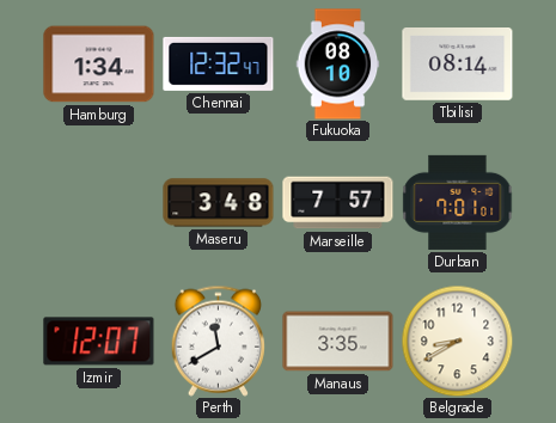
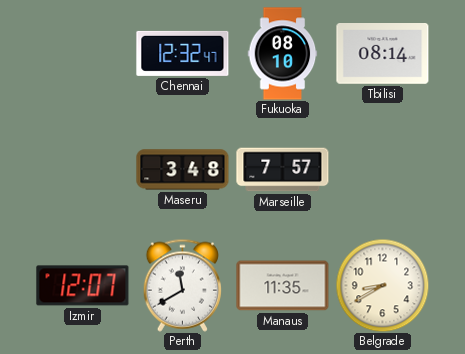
Hamburg: 1:34 -> none (99, 65)
Durban: 7:01 -> none (458, 202)
Manaus: 3:35 -> 11:35 (283, 286)
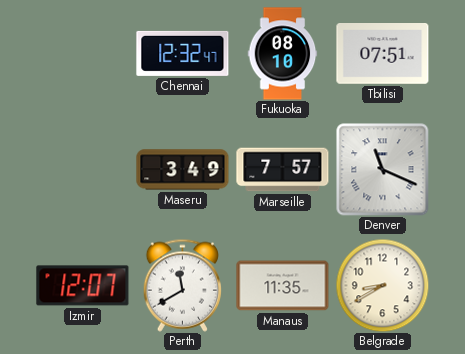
Tbilisi: 08:14 -> 07:51 (383, 54)
Maseru: 3:48 -> 3:49 (183, 170)
Denver: none -> 11:19 (382, 169)
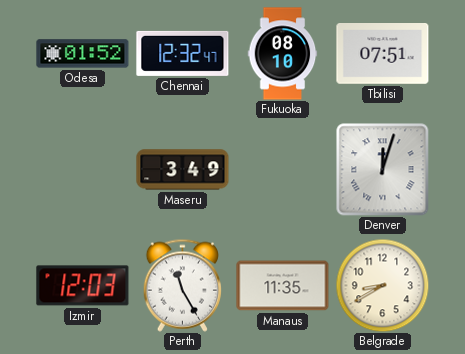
Odesa: none -> 01:52 (83, 54)
Marseille: 7:57 -> none (283, 170)
Denver: 11:19 -> 12:03 (382, 169)
Izmir: 12:07 -> 12:03 (83, 286)
Perth: 11:40 -> 11:25 (182, 285)
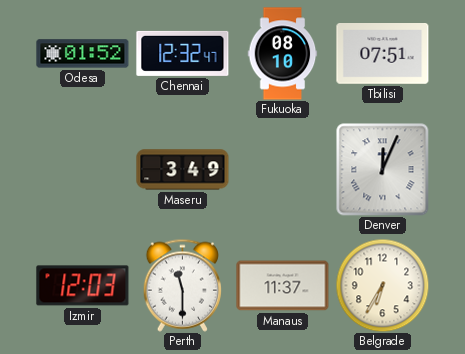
Denver: 12:03 -> 12:04 (382, 169)
Perth: 11:25 -> 11:30 (182, 285)
Manaus: 11:35 -> 11:37 (283, 286)
Belgrade: 8:40 -> 6:35 (382, 285)
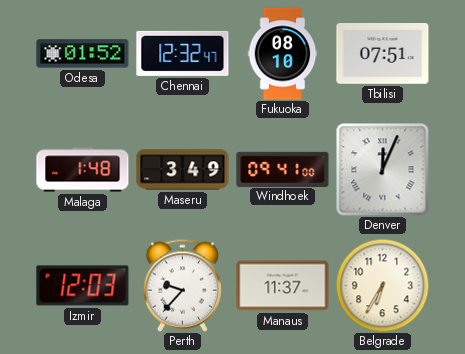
Malaga: none -> 1:48 (83, 170)
Windhoek: none -> 09:41 (283, 169)
Perth: 11:30 -> 9:37 (182, 285)
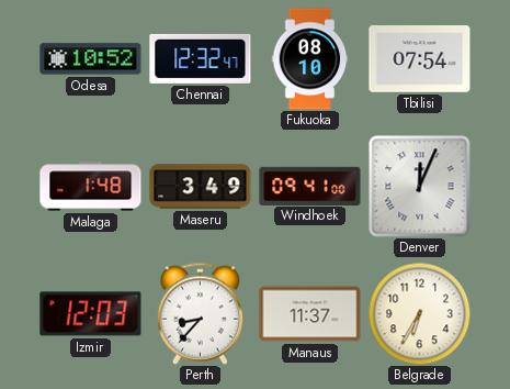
Odesa: 01:52 -> 10:52 (91, 59)
Tbilisi: 07:51 -> 07:54 (420, 59)
Perth: 9:37 -> 8:37 (200, 313)
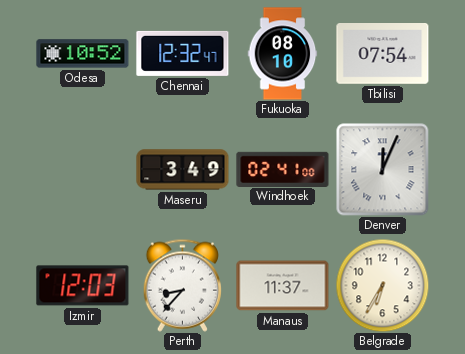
Malaga: 1:48 -> none (91, 187)
Windhoek: 09:41 -> 02:41 (283, 169)
